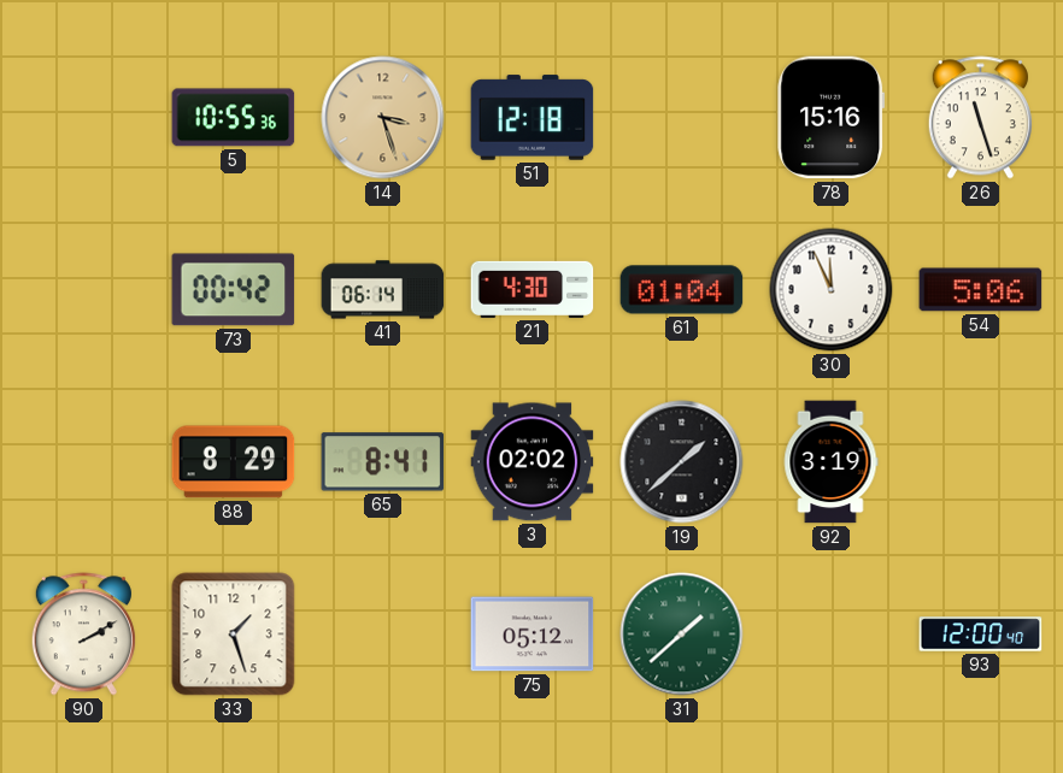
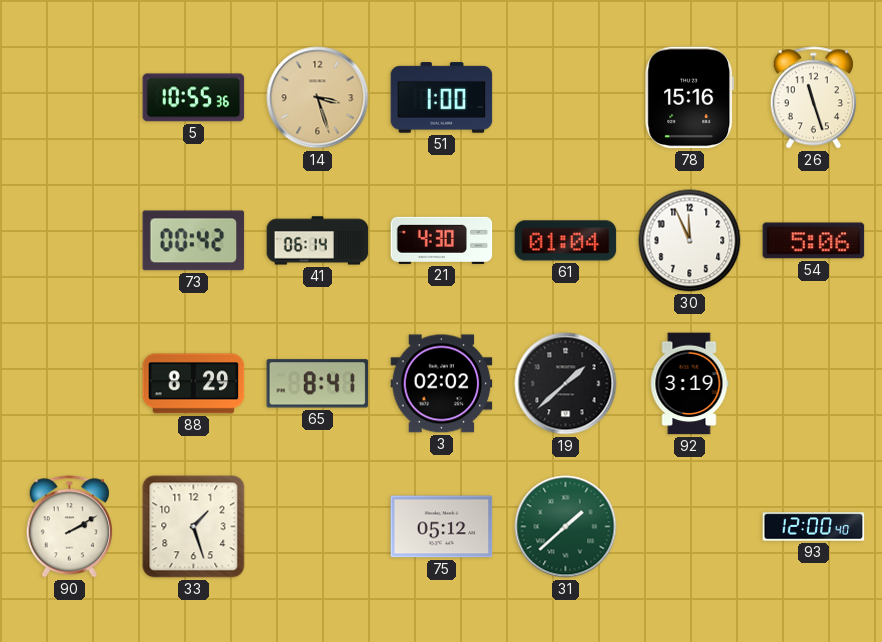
51: 12:18 -> 1:00 (442, 98)
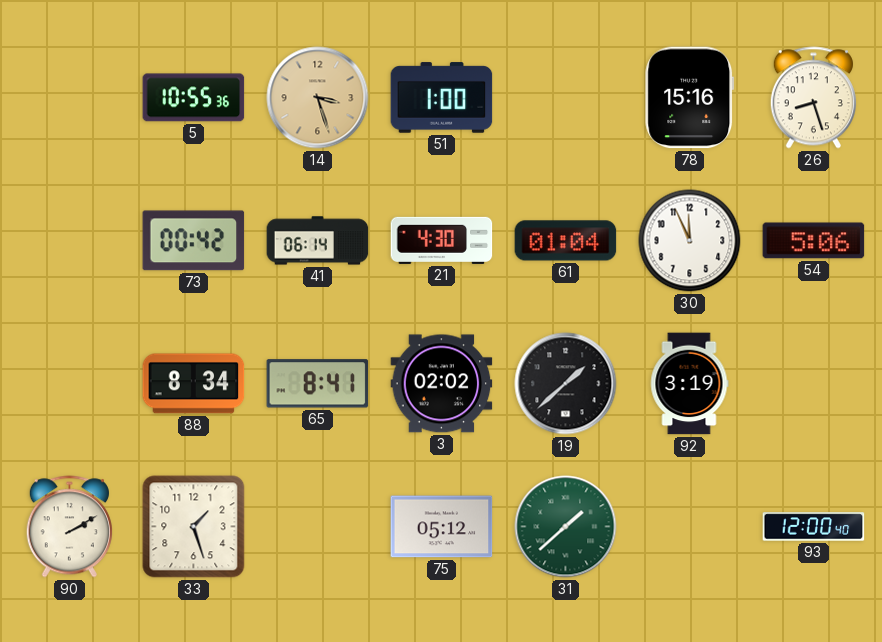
26: 11:27 -> 8:27 (813, 98)
88: 8:29 -> 8:34 (194, 384)
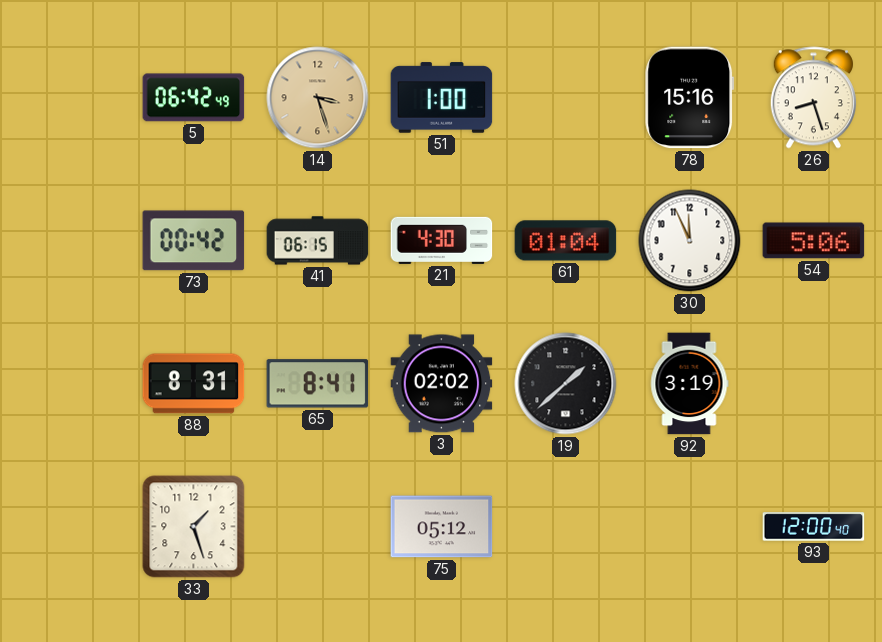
5: 10:55 -> 06:42 (194, 98)
41: 06:14 -> 06:15 (318, 241)
88: 8:34 -> 8:31 (194, 384)
90: 2:10 -> none (69, 527)
31: 1:38 -> none (566, 527)
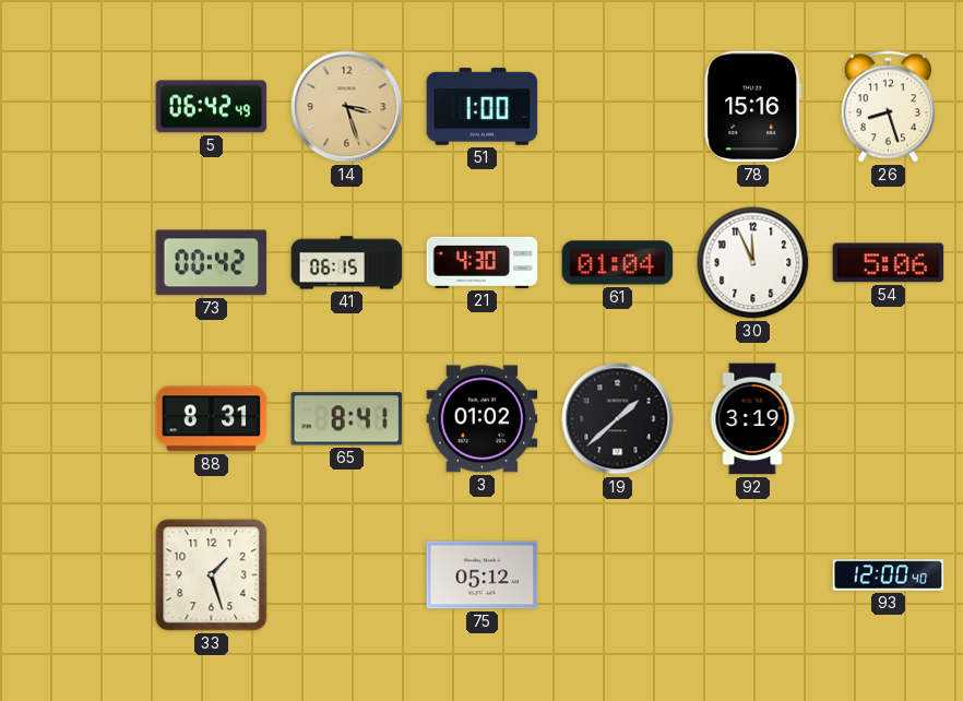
3: 02:02 -> 01:02 (483, 419)
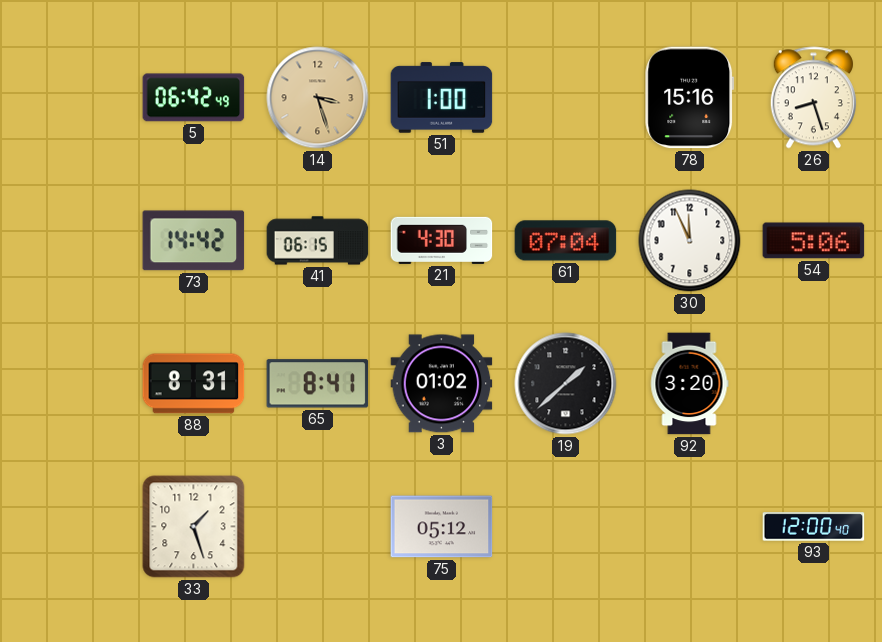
73: 00:42 -> 14:42 (194, 241)
61: 01:04 -> 07:04 (566, 241)
92: 3:19 -> 3:20 (689, 384)
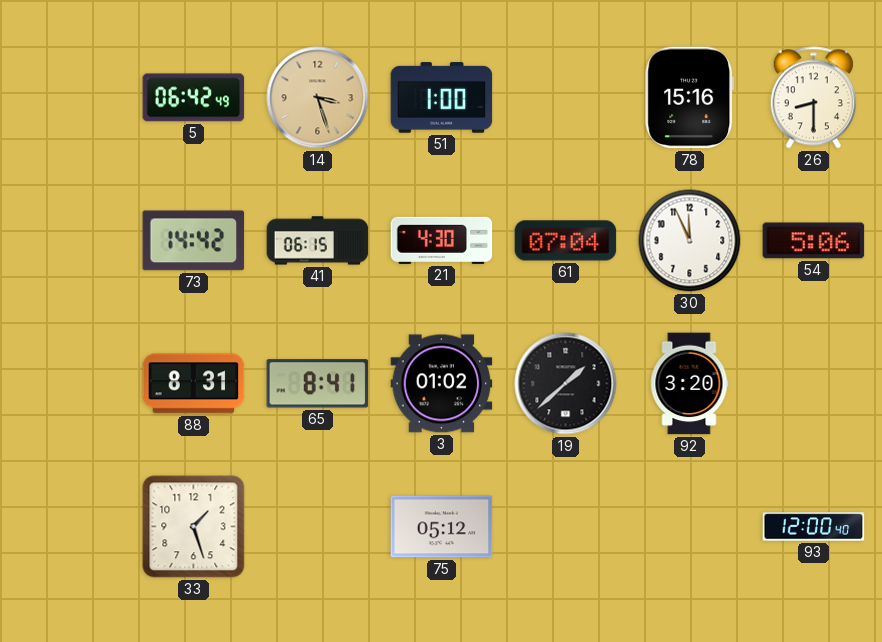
26: 8:27 -> 8:30 (813, 98)
